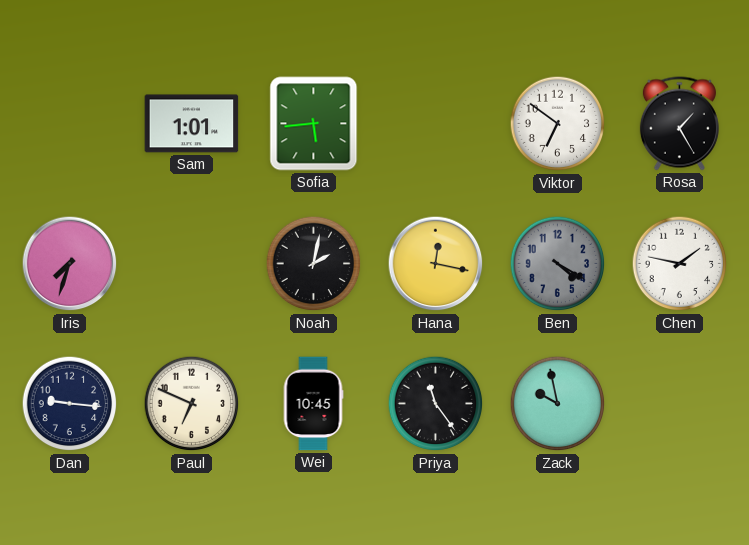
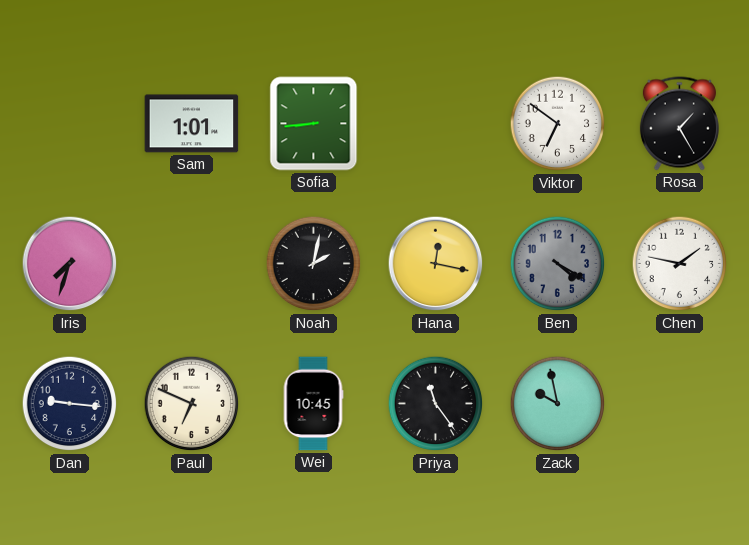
Sofia: 5:44 -> 8:44 (314, 124)
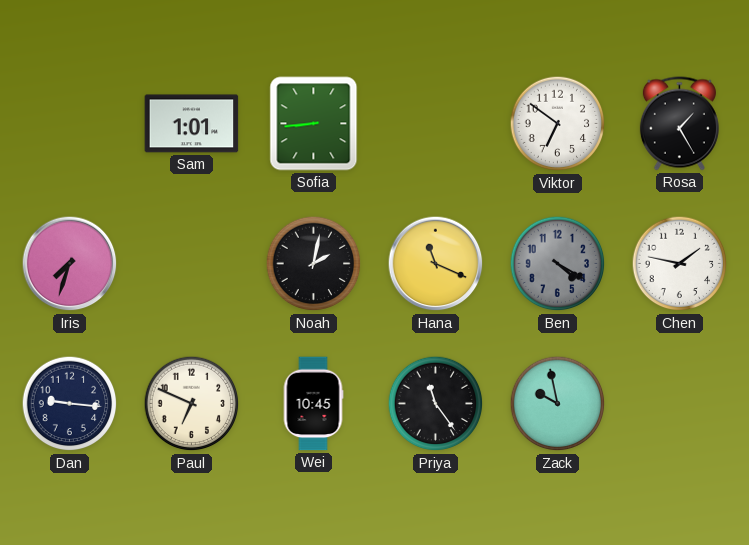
Hana: 12:17 -> 11:19 (436, 264)
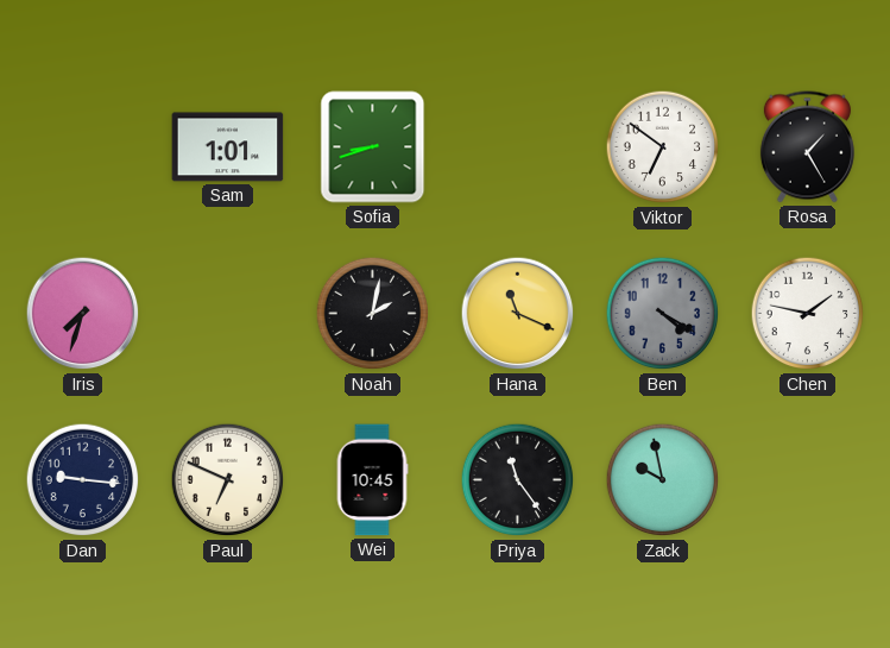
Sofia: 8:44 -> 8:42 (373, 147)
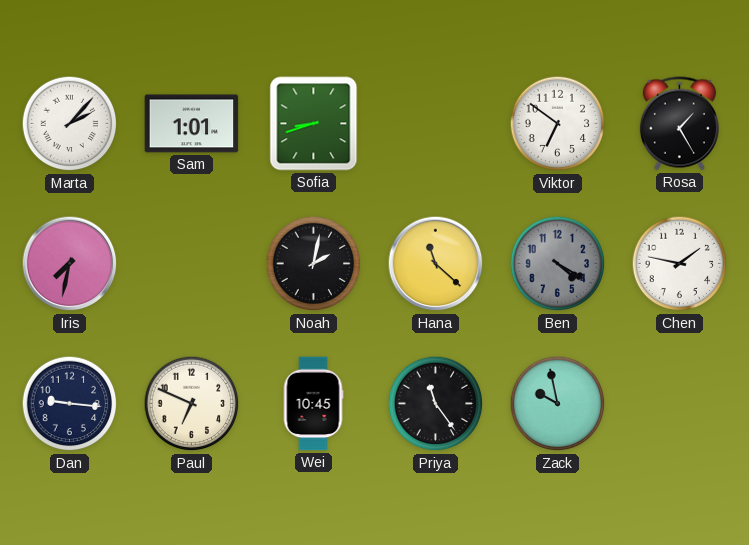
Marta: none -> 2:07 (70, 124)
Iris: 7:33 -> 7:32 (70, 264)
Hana: 11:19 -> 11:22 (436, 264)
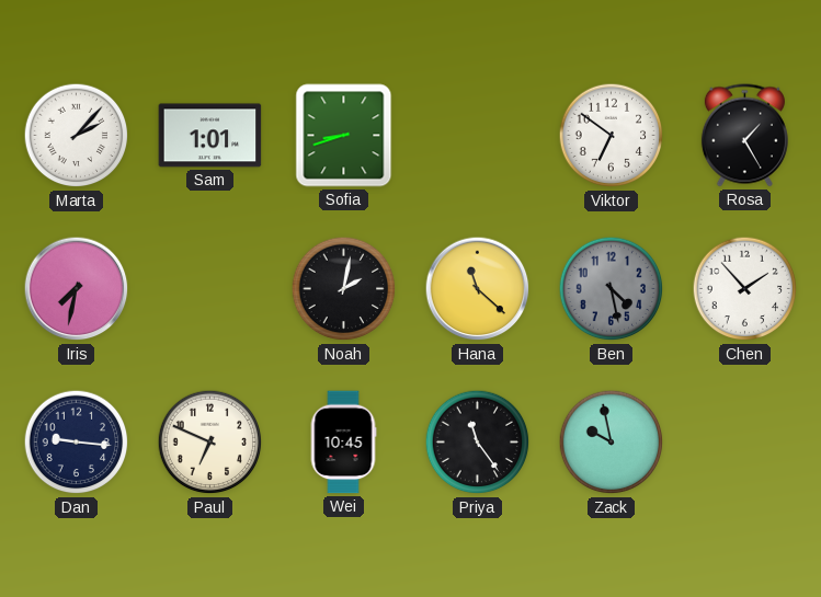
Ben: 4:20 -> 4:28 (612, 289)
Chen: 1:47 -> 1:53 (745, 289)
